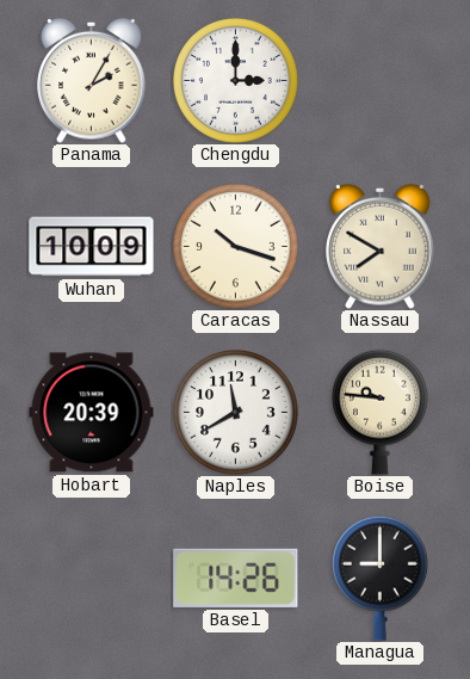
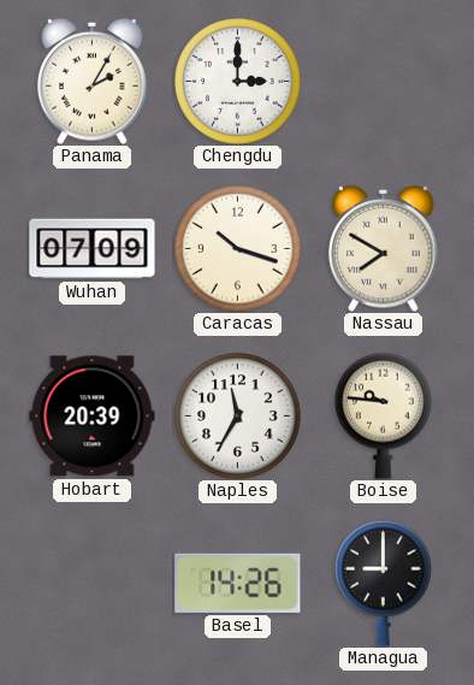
Wuhan: 10:09 -> 07:09 (93, 249)
Naples: 11:40 -> 11:35 (238, 417)
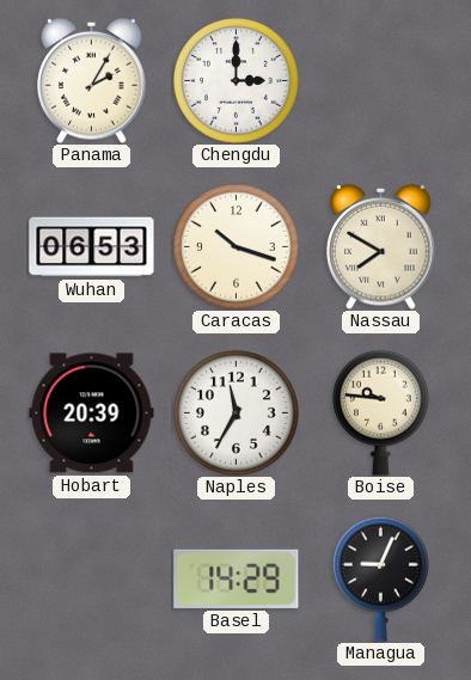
Wuhan: 07:09 -> 06:53 (92, 247)
Basel: 14:26 -> 14:29 (237, 578)
Managua: 9:00 -> 9:04 (381, 578)
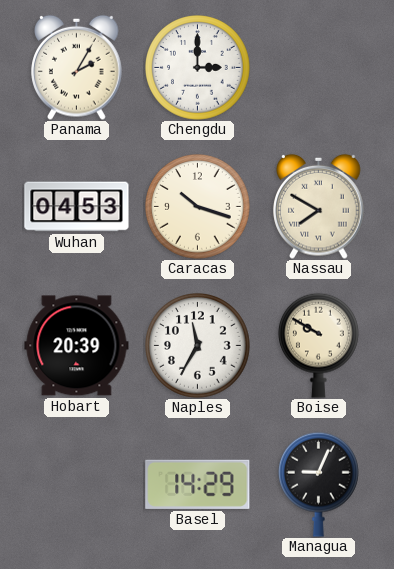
Wuhan: 06:53 -> 04:53 (77, 207)
Boise: 9:46 -> 9:50 (319, 345)
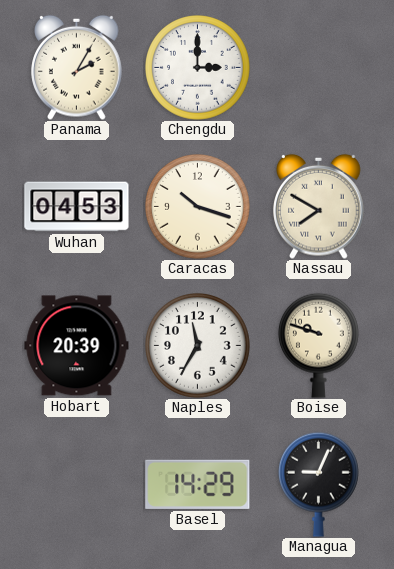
Boise: 9:50 -> 9:48 (319, 345)
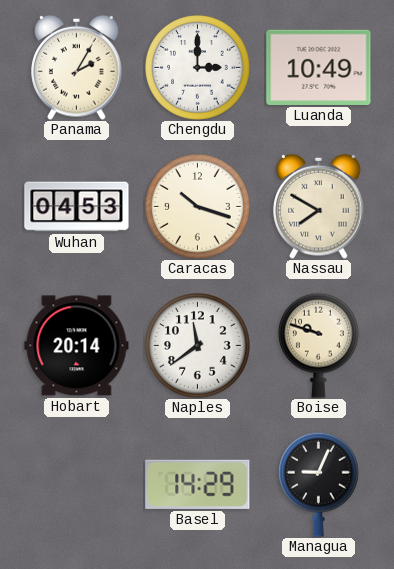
Luanda: none -> 10:49 (319, 67)
Hobart: 20:39 -> 20:14 (77, 346)
Naples: 11:35 -> 11:39 (198, 346)
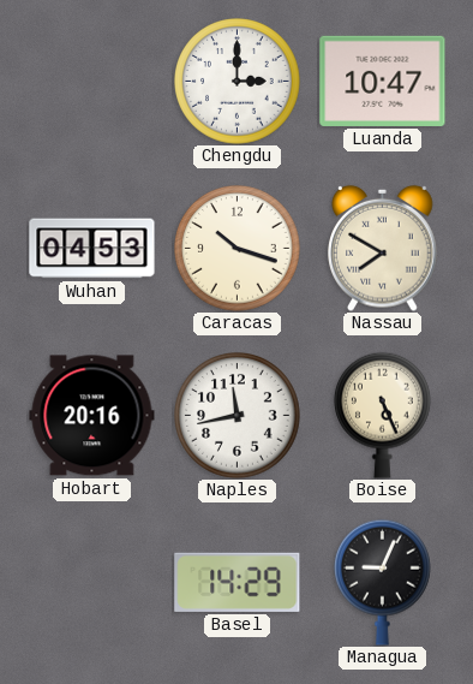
Panama: 2:05 -> none (77, 67)
Luanda: 10:49 -> 10:47 (383, 81)
Hobart: 20:14 -> 20:16 (92, 416)
Naples: 11:39 -> 11:43 (238, 416)
Boise: 9:48 -> 5:26 (383, 415)
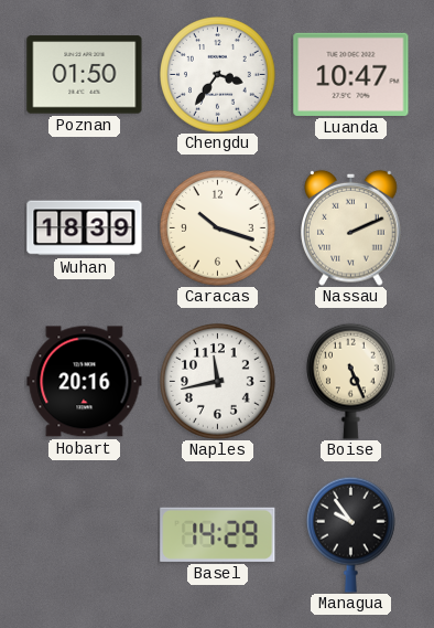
Poznan: none -> 01:50 (85, 75)
Chengdu: 3:00 -> 3:36 (218, 75)
Wuhan: 04:53 -> 18:39 (85, 228)
Nassau: 7:50 -> 2:11 (351, 227)
Managua: 9:04 -> 9:54 (351, 534)
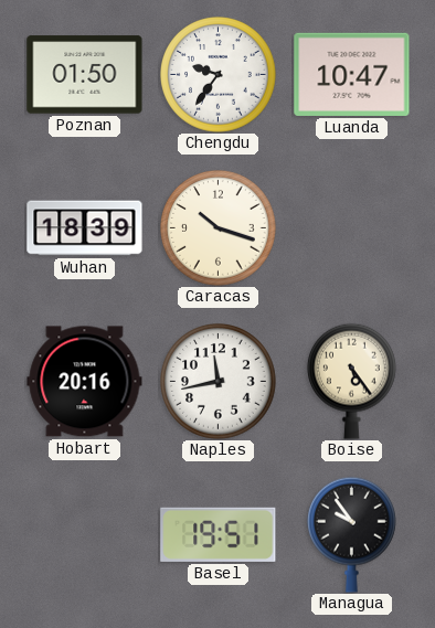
Chengdu: 3:36 -> 9:36 (219, 75)
Nassau: 2:11 -> none (351, 227)
Boise: 5:26 -> 5:24 (352, 381)
Basel: 14:29 -> 19:51 (219, 534)
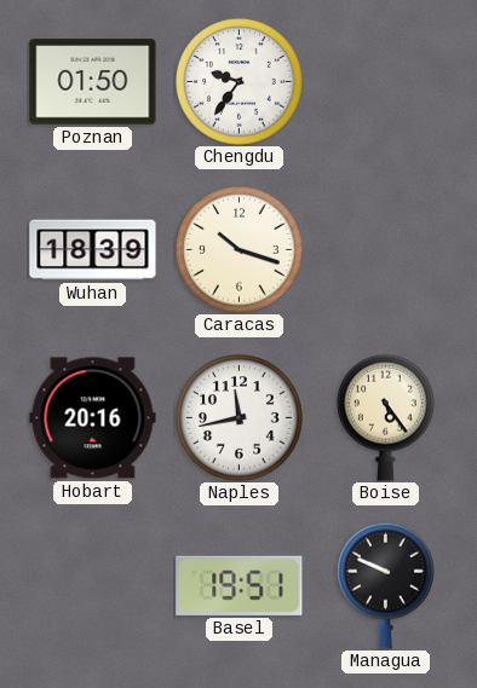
Luanda: 10:47 -> none (352, 74)
Managua: 9:54 -> 9:49 (386, 585)
